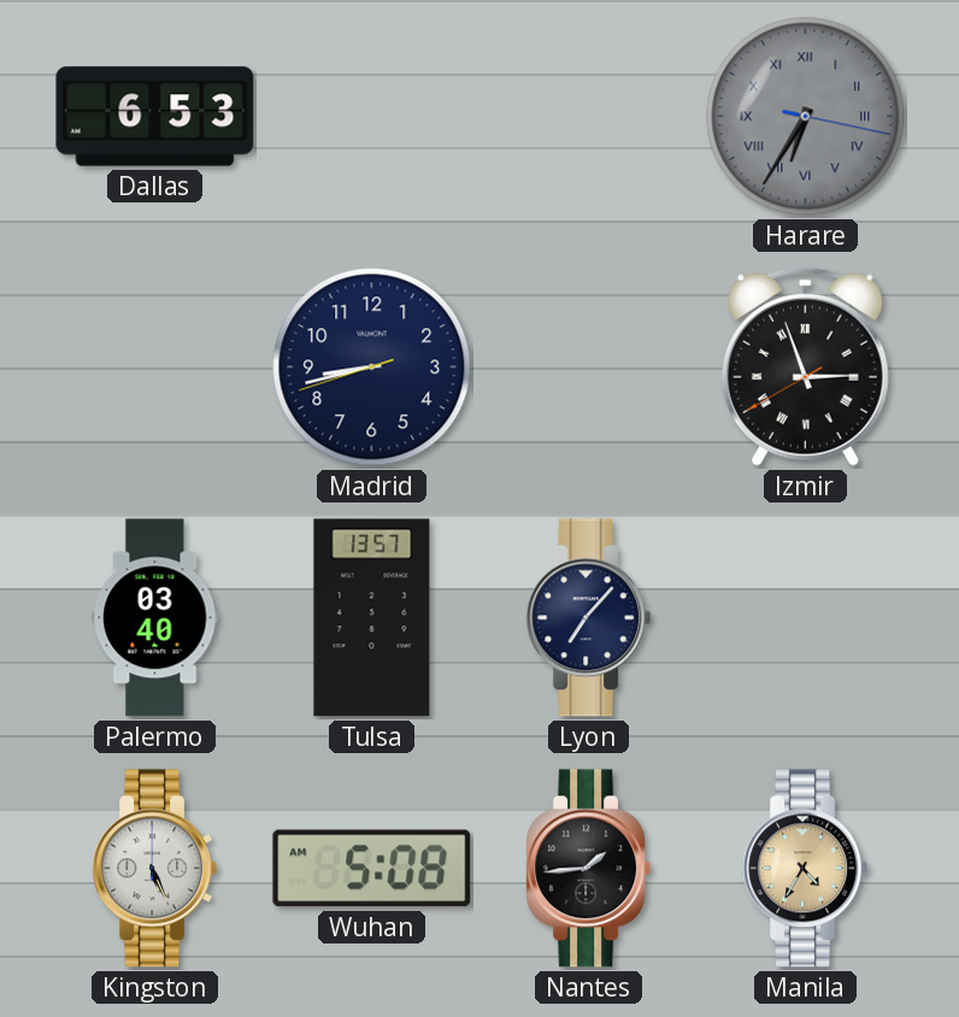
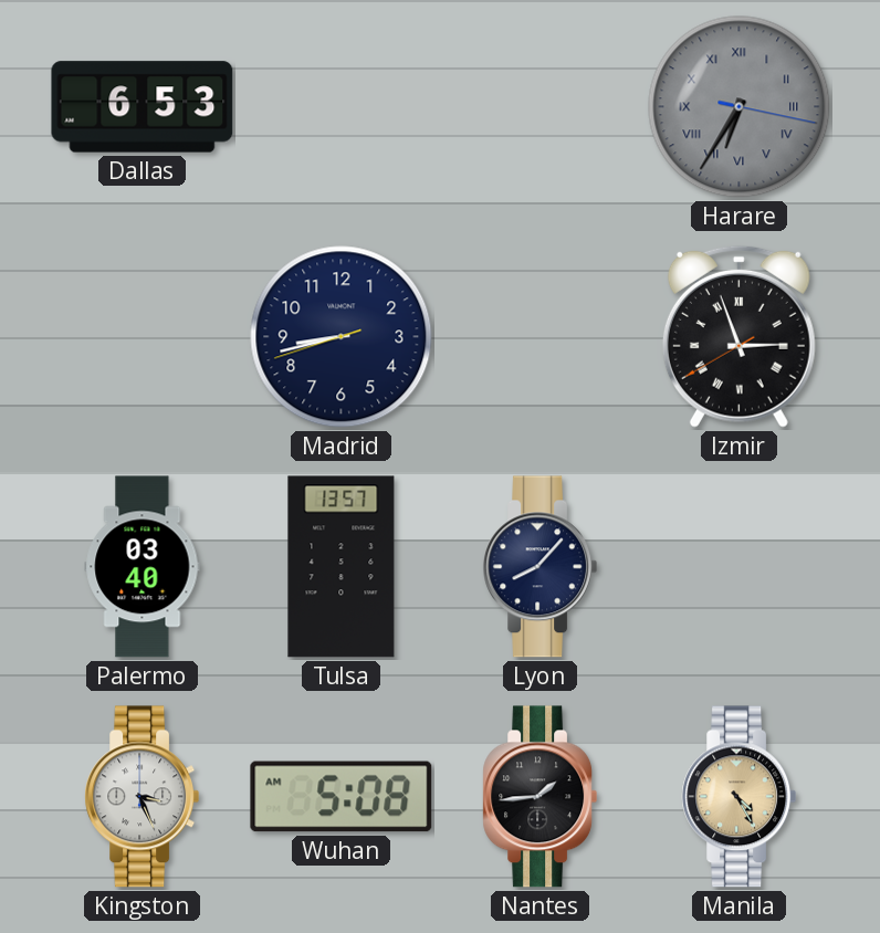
Lyon: 7:07 -> 8:07 (541, 567)
Kingston: 5:26 -> 3:26 (143, 797)
Manila: 4:35 -> 4:25 (740, 797)
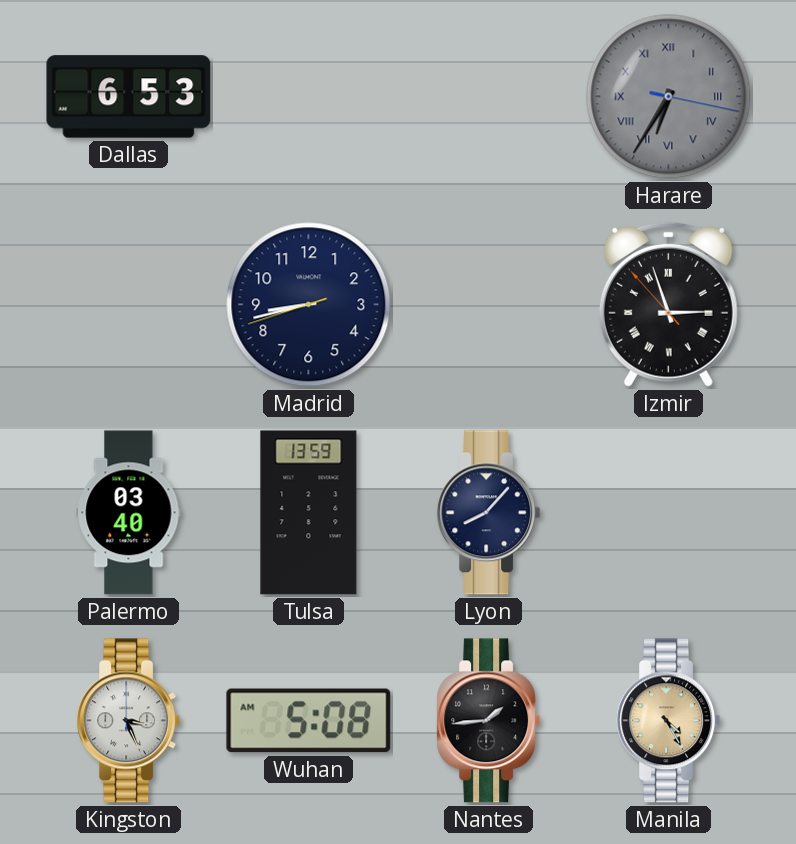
Izmir: 2:56:40 -> 2:56:53 (668, 304)
Tulsa: 13:57 -> 13:59 (309, 513)
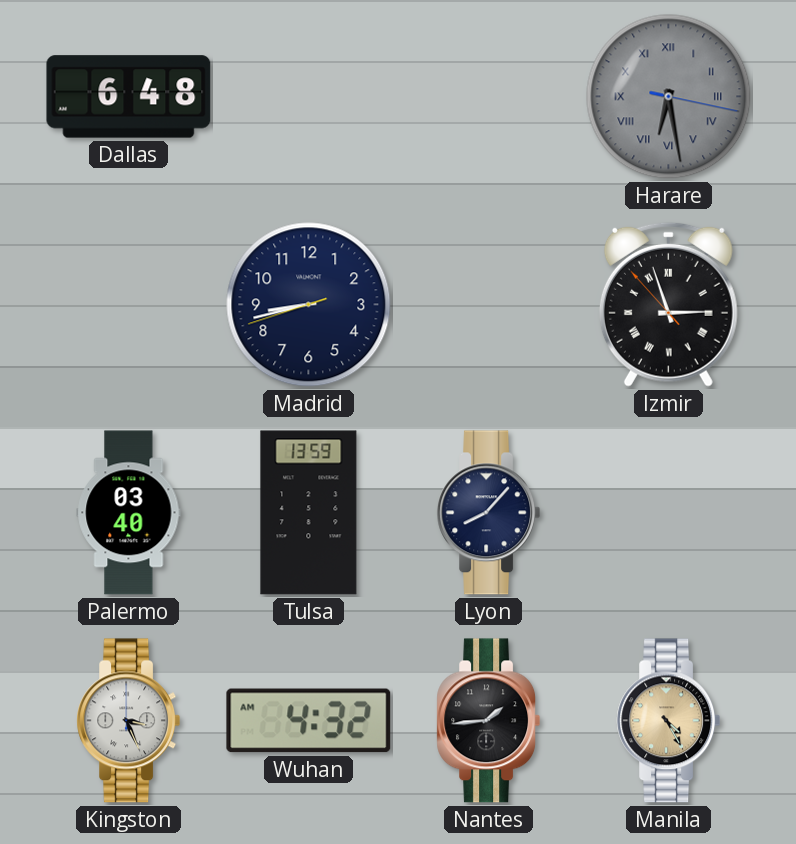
Dallas: 6:53 -> 6:48 (129, 97)
Harare: 6:35 -> 6:28 (669, 97)
Wuhan: 5:08 -> 4:32 (309, 721)
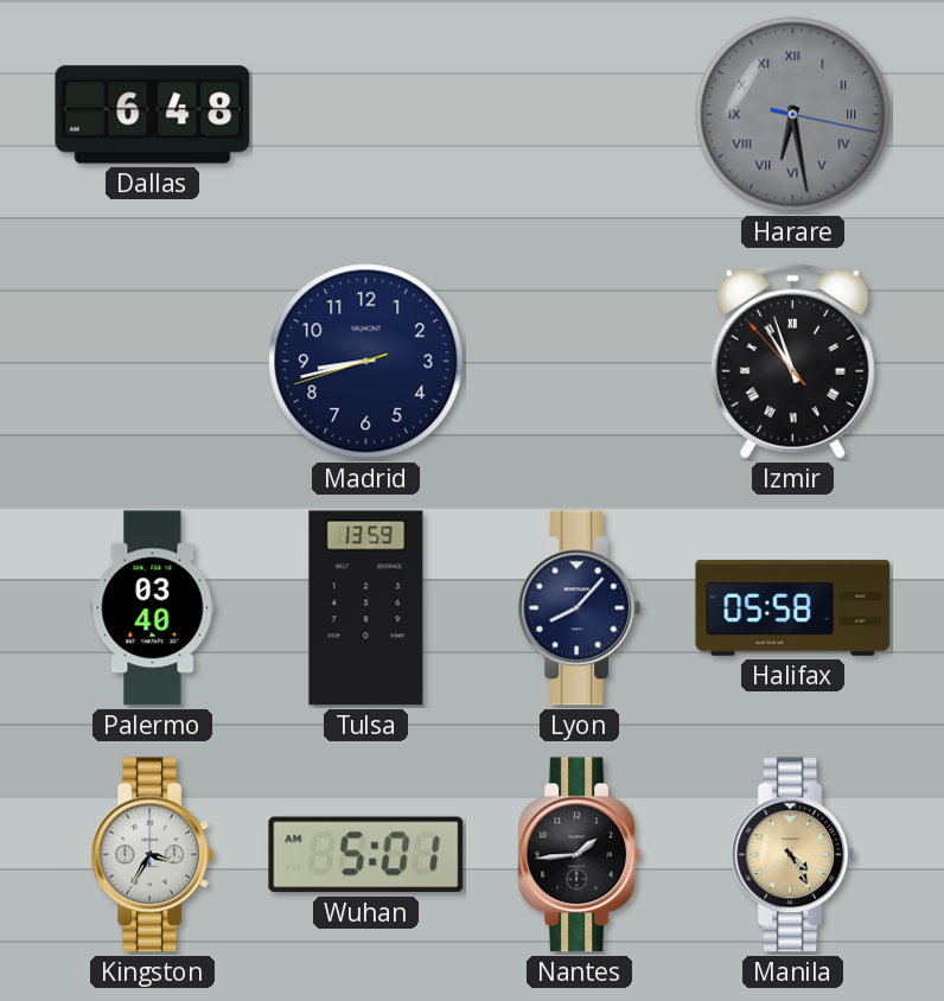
Izmir: 2:56 -> 10:56 (792, 361)
Halifax: none -> 05:58 (793, 607)
Kingston: 3:26 -> 3:35 (153, 855)
Wuhan: 4:32 -> 5:01 (366, 855)
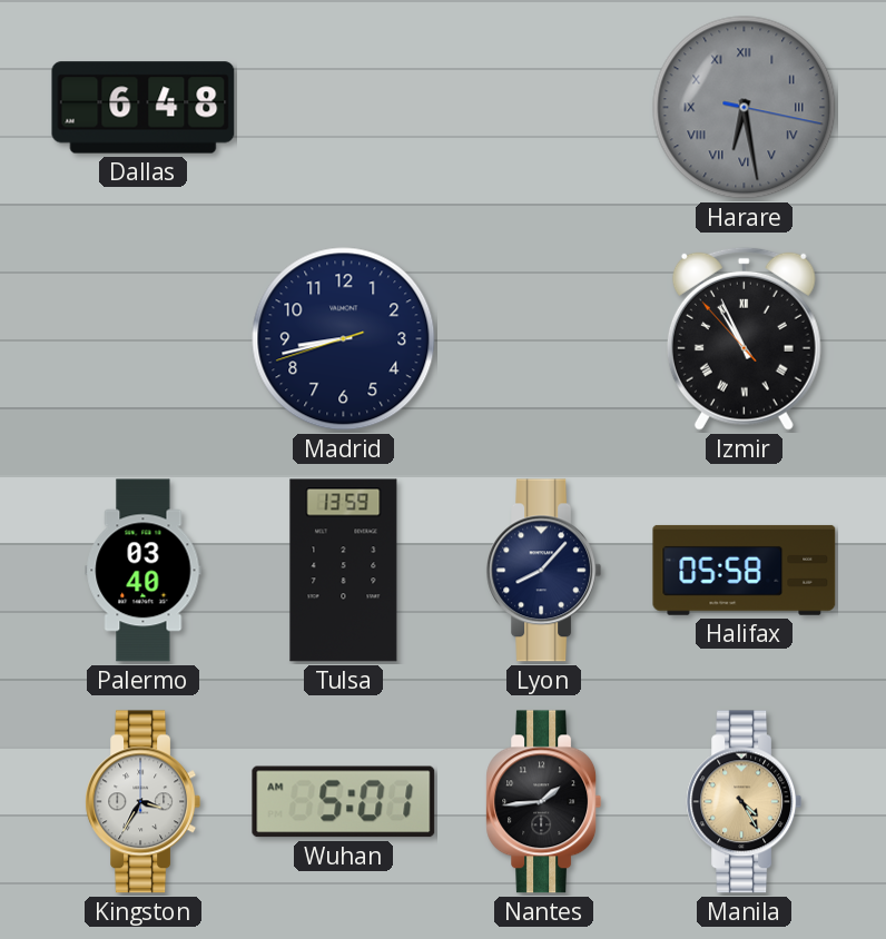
Izmir: 10:56 -> 10:55 (744, 338)
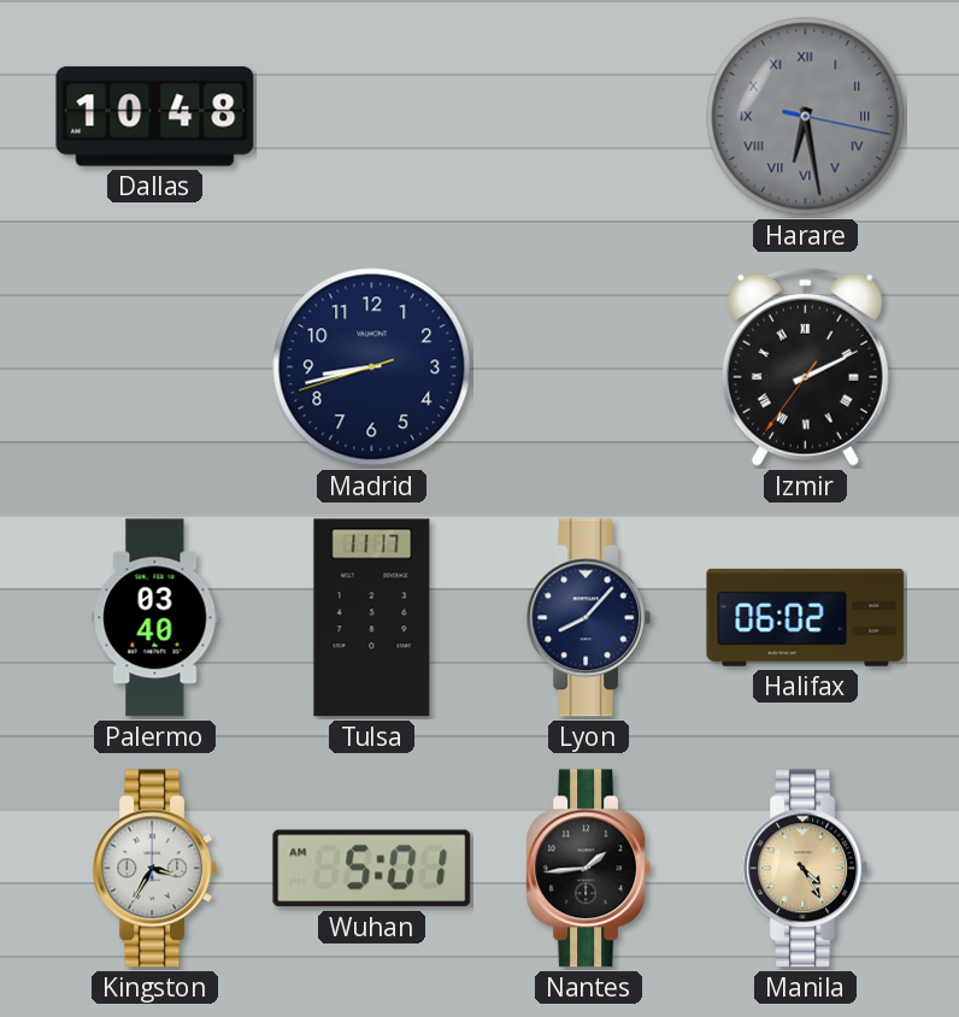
Dallas: 6:48 -> 10:48 (155, 117)
Izmir: 10:55 -> 2:10 (805, 366)
Tulsa: 13:59 -> 11:17 (372, 618)
Halifax: 05:58 -> 06:02 (806, 617)
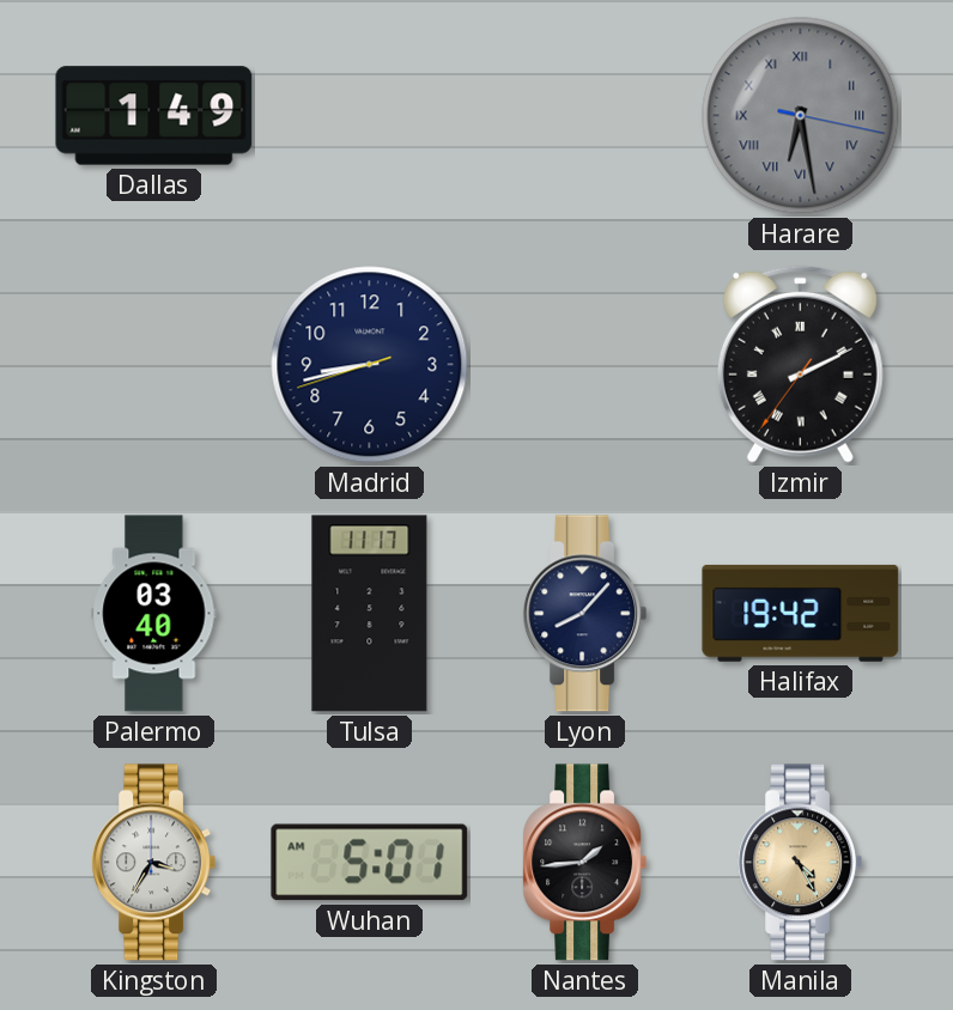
Dallas: 10:48 -> 1:49 (154, 116)
Halifax: 06:02 -> 19:42 (801, 613)
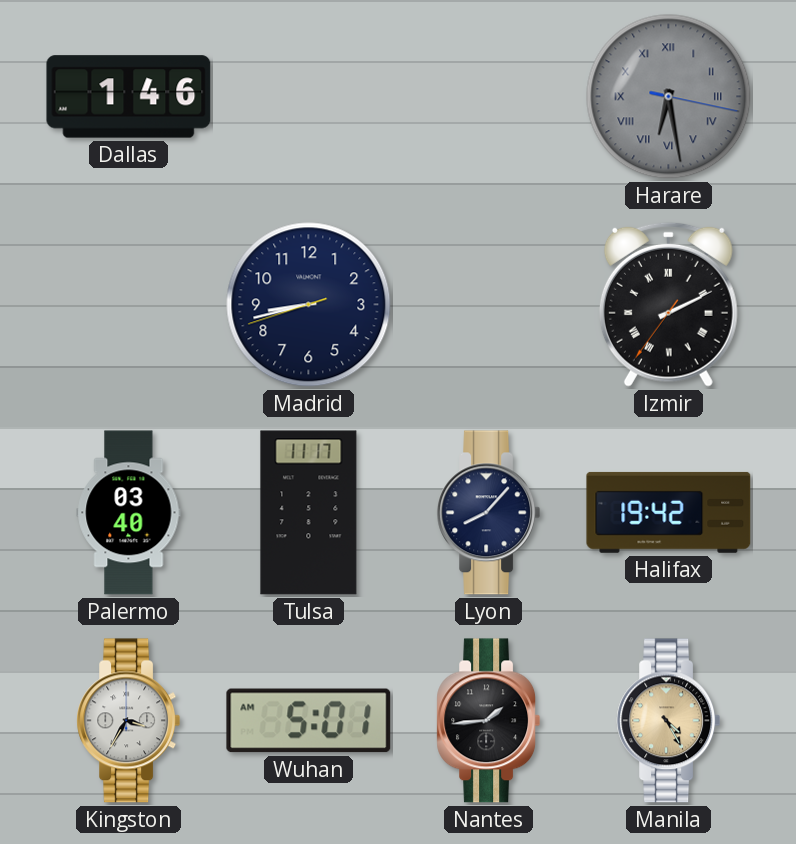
Dallas: 1:49 -> 1:46 (129, 97)
